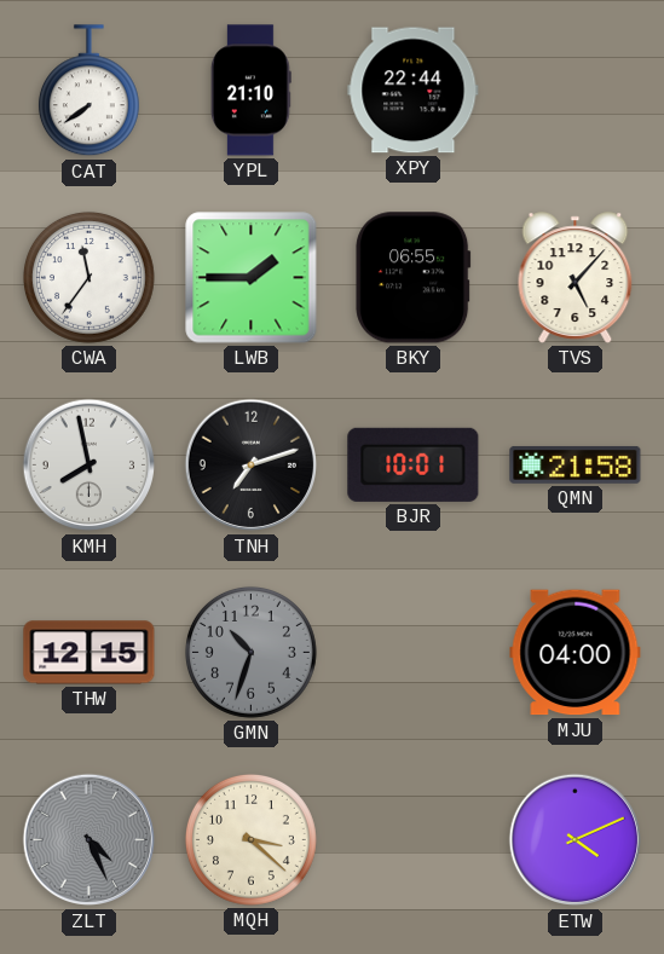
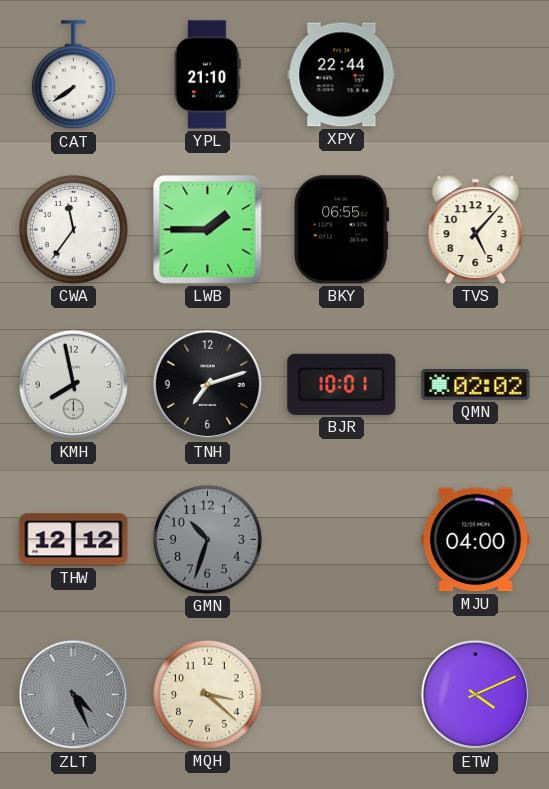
QMN: 21:58 -> 02:02 (476, 384)
THW: 12:15 -> 12:12 (74, 540)
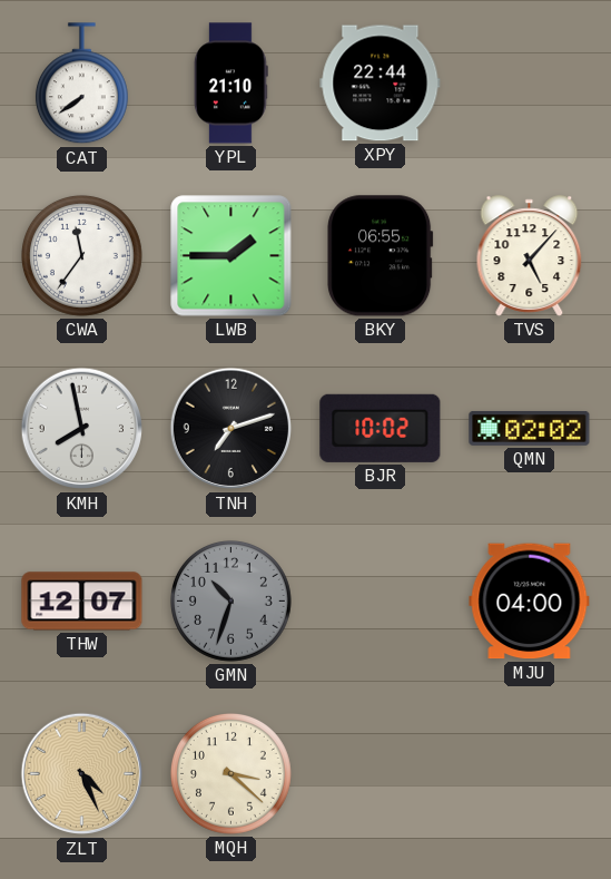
BJR: 10:01 -> 10:02 (381, 428)
THW: 12:12 -> 12:07 (82, 602)
ZLT dial: grey -> champagne (82, 774)
ETW: 4:11 -> none (476, 695)
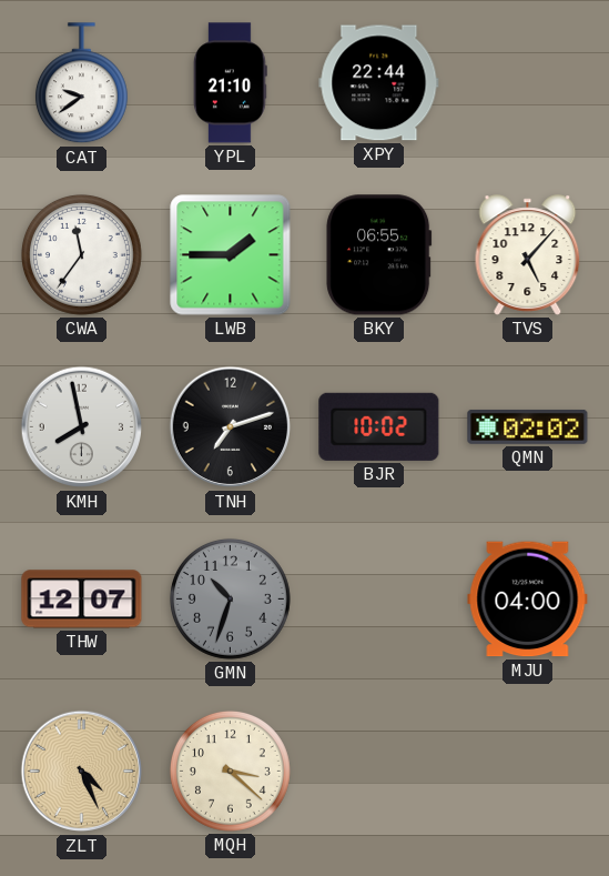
CAT: 7:39 -> 9:39 (81, 83)
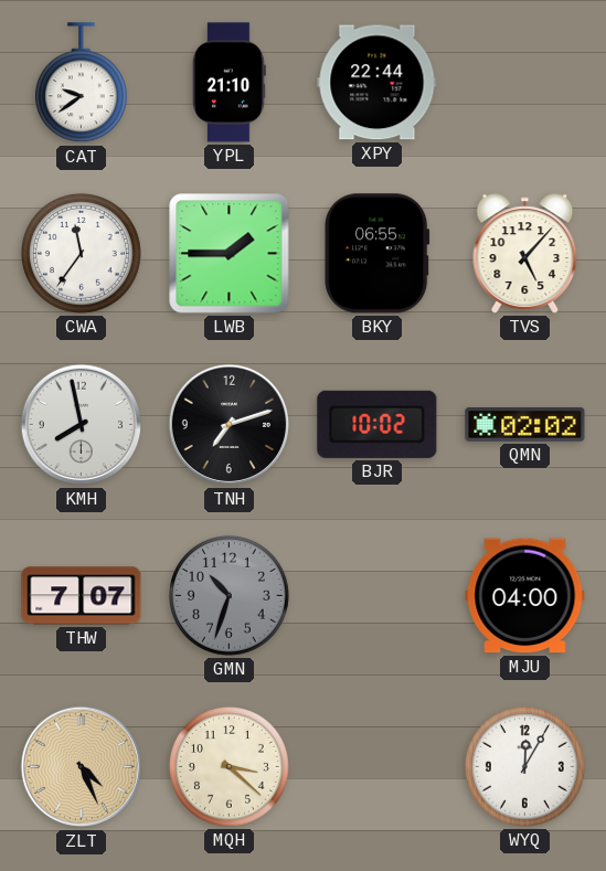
THW: 12:07 -> 7:07 (82, 596)
WYQ: none -> 12:05 (524, 766)
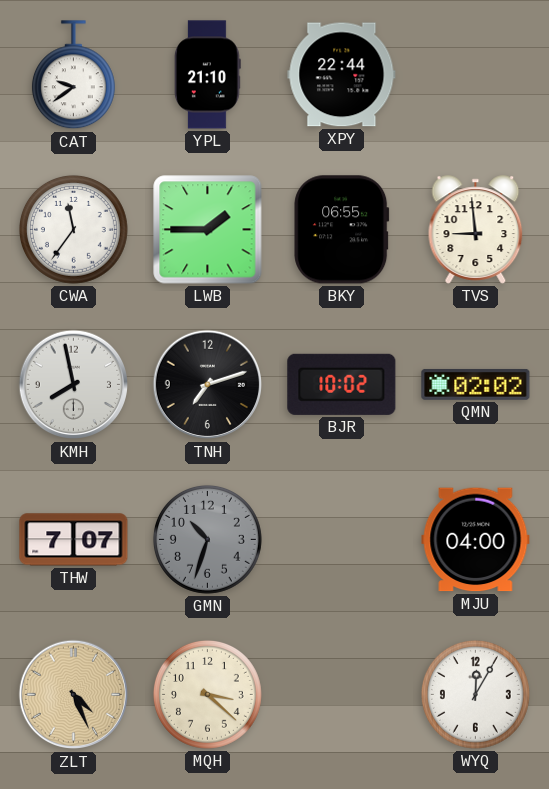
TVS: 5:07 -> 8:59 (476, 230)
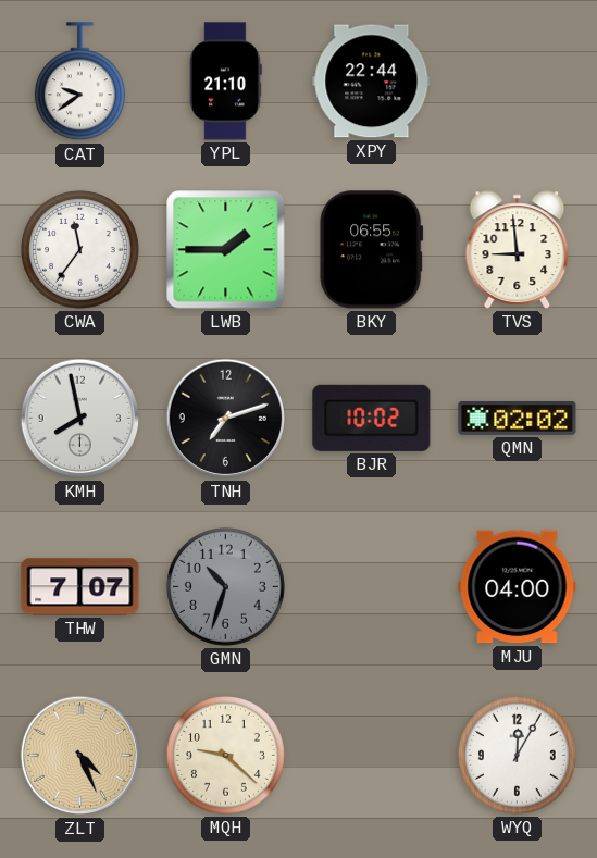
MQH: 3:22 -> 9:22 (225, 755)
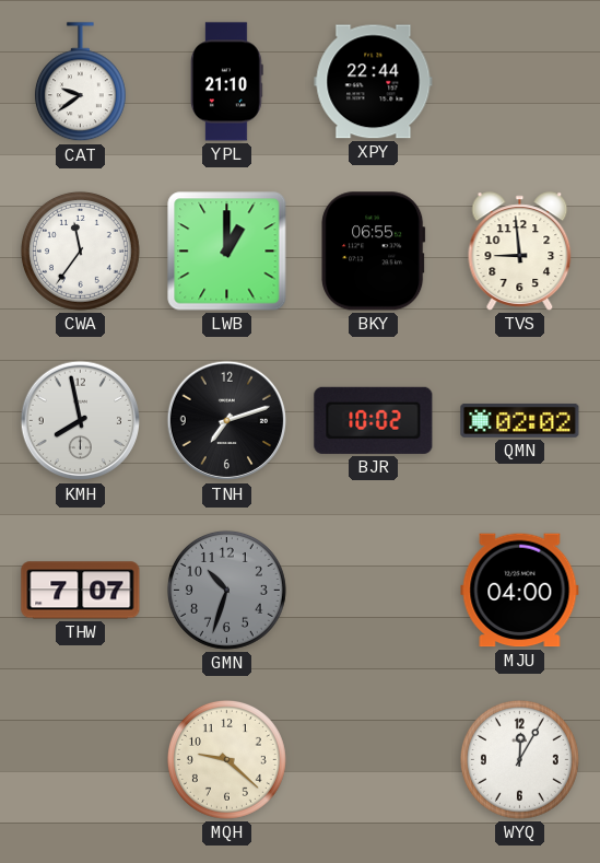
LWB: 1:45 -> 1:00 (227, 252)
ZLT: 4:26 -> none (80, 756)
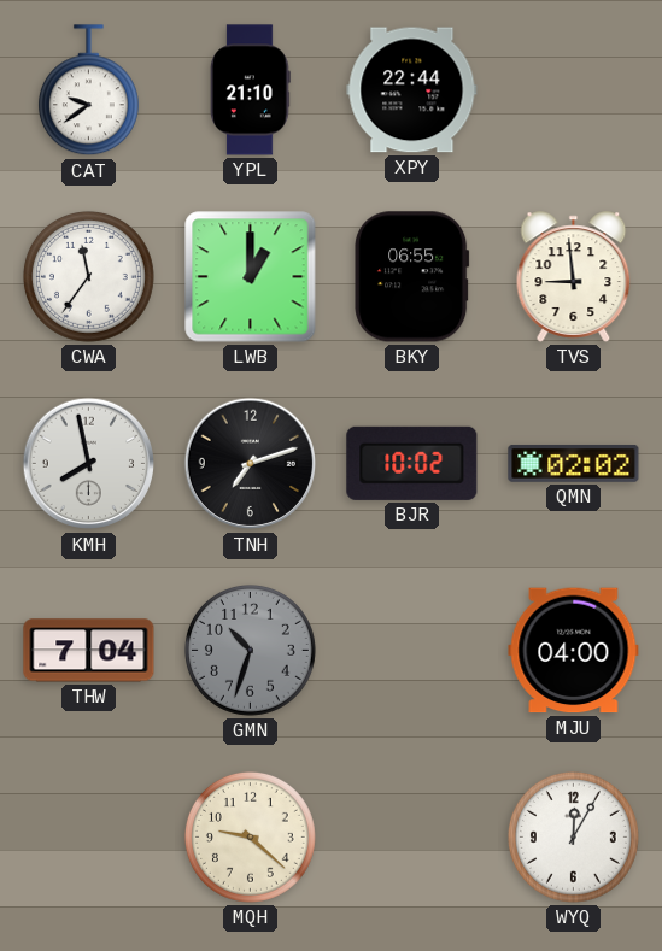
THW: 7:07 -> 7:04 (89, 651)
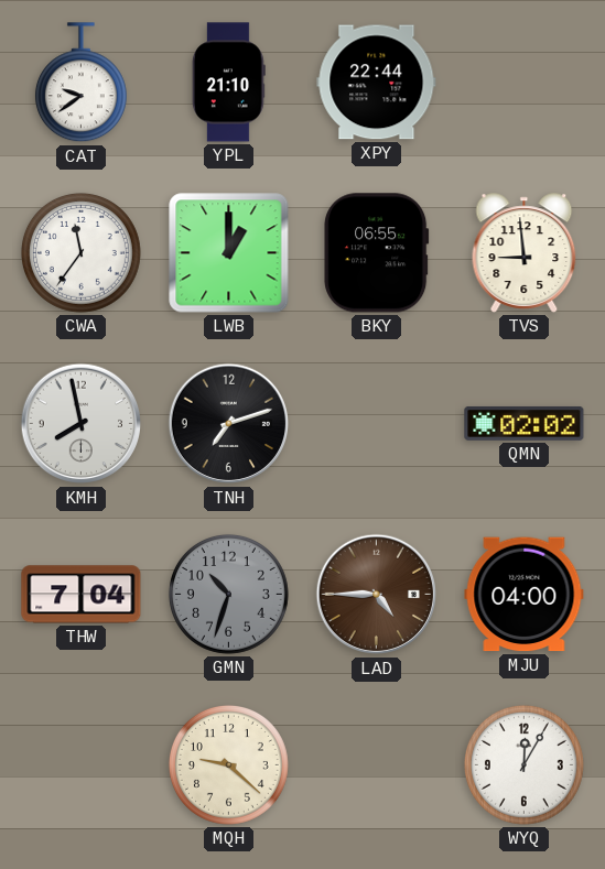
BJR: 10:02 -> none (412, 463)
LAD: none -> 4:45 (377, 595)
